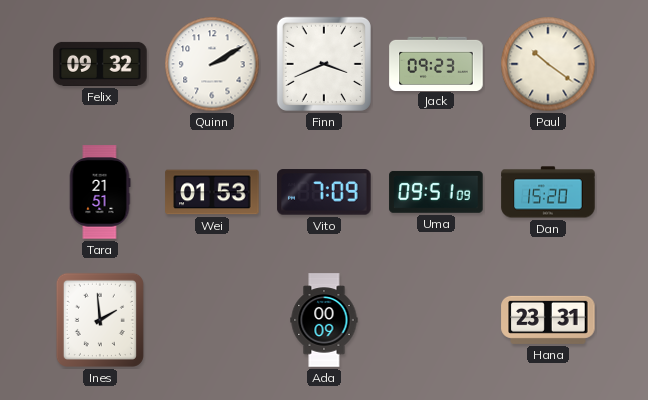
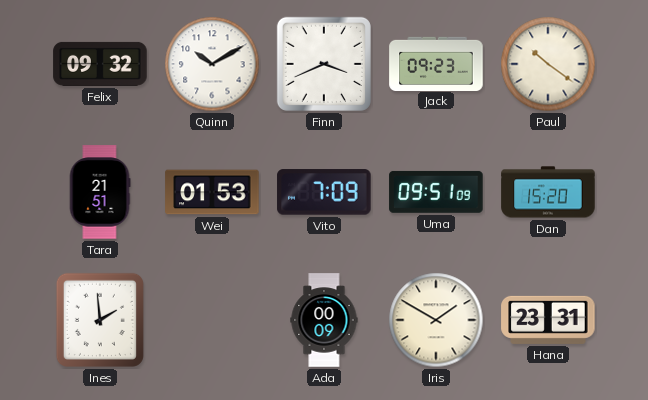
Quinn: 2:10 -> 10:10 (212, 64)
Iris: none -> 1:50 (436, 320)
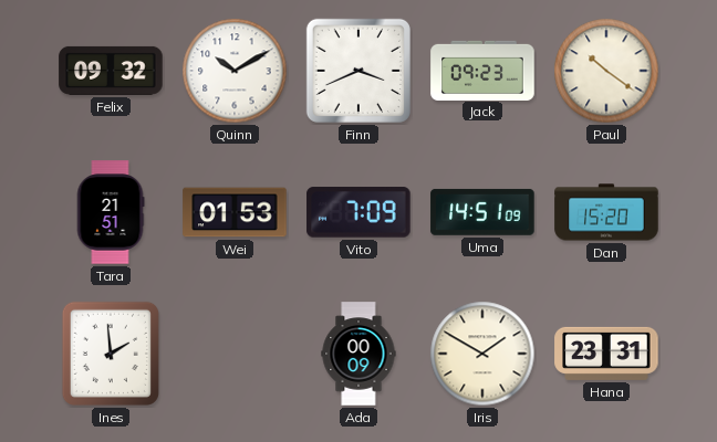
Uma: 09:51 -> 14:51 (482, 212)
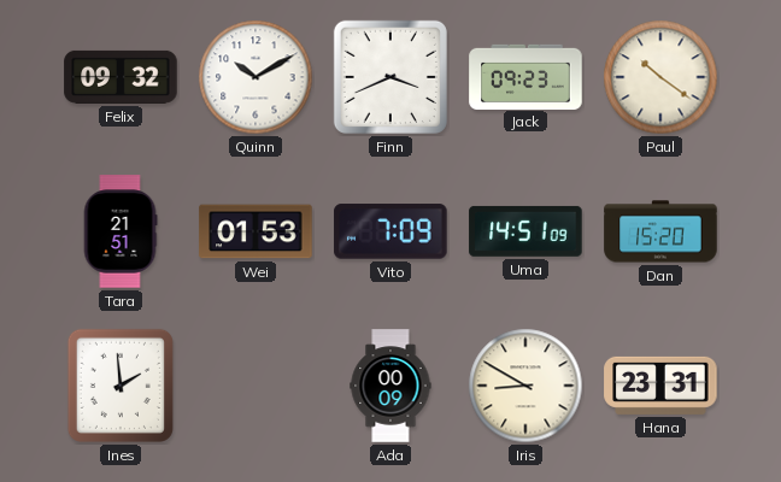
Iris: 1:50 -> 8:50 (525, 386)
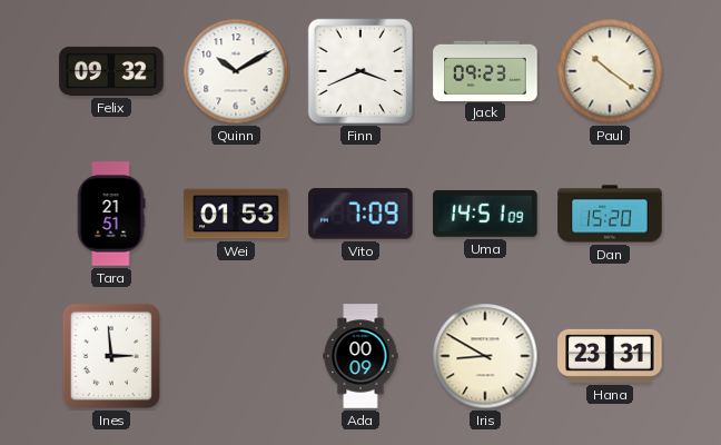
Ines: 1:59 -> 2:59 (111, 356)
